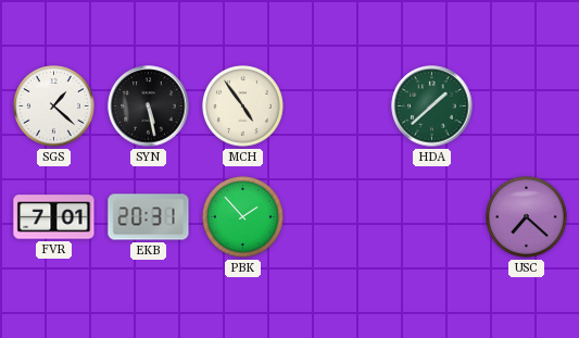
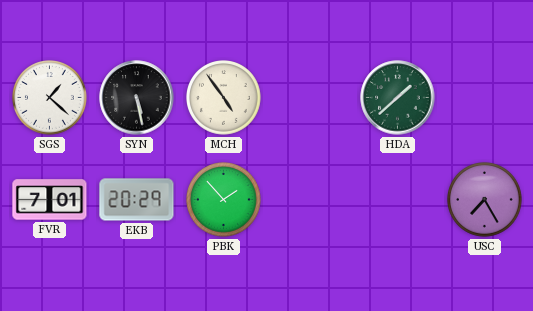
EKB: 20:31 -> 20:29 (137, 200)
USC: 7:22 -> 7:25 (485, 200)
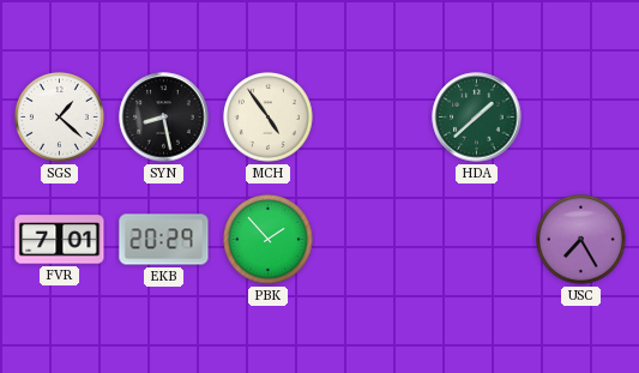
SYN: 5:28 -> 8:28 (164, 118)
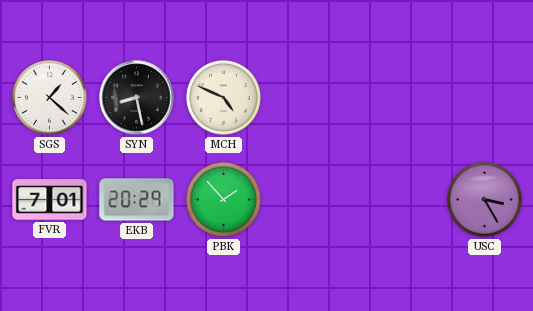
MCH: 4:54 -> 4:49 (224, 98)
HDA: 1:38 -> none (477, 118)
USC: 7:25 -> 3:25 (485, 200)
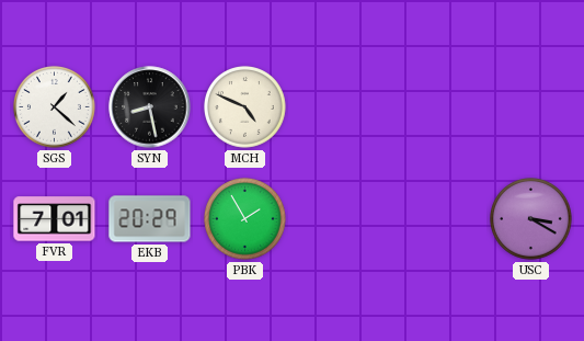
PBK: 1:53 -> 1:55 (245, 219)
USC: 3:25 -> 3:20 (531, 219)
